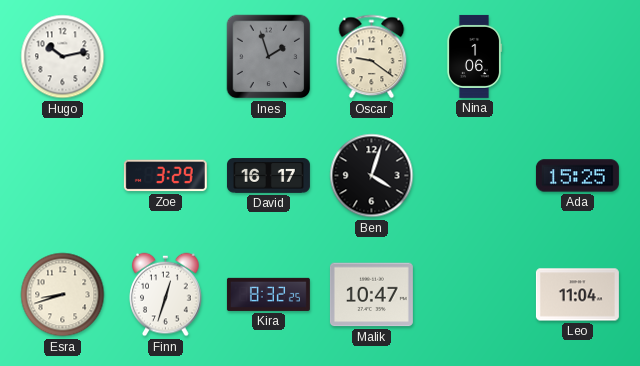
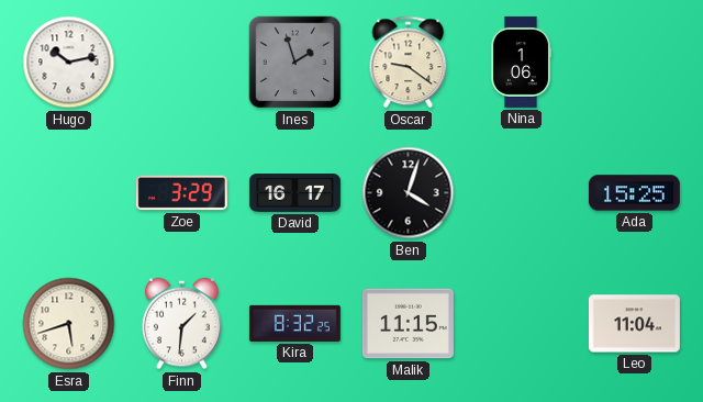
Esra: 8:42 -> 5:42 (69, 324)
Finn: 12:33 -> 1:31 (182, 324)
Malik: 10:47 -> 11:15 (408, 324)
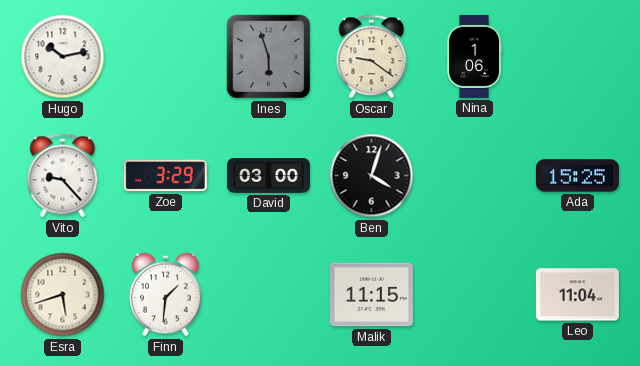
Ines: 1:57 -> 5:57 (269, 57)
Vito: none -> 9:23 (63, 176)
David: 16:17 -> 03:00 (268, 176)
Kira: 8:32 -> none (294, 323)
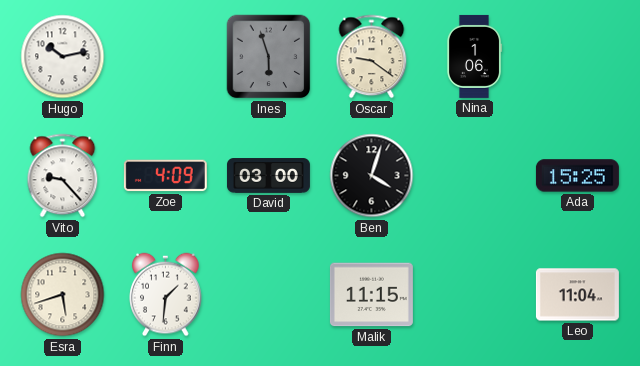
Zoe: 3:29 -> 4:09 (165, 176)
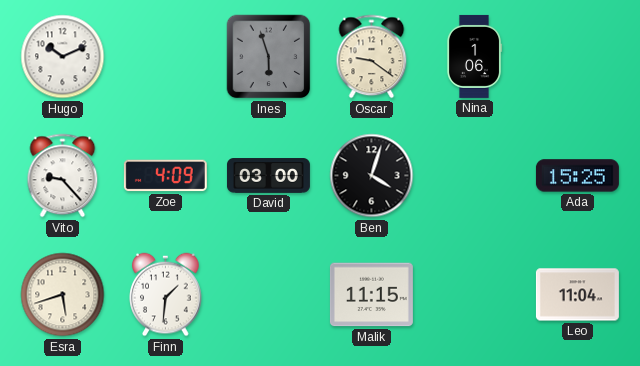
Hugo: 10:13 -> 10:11 (63, 57)
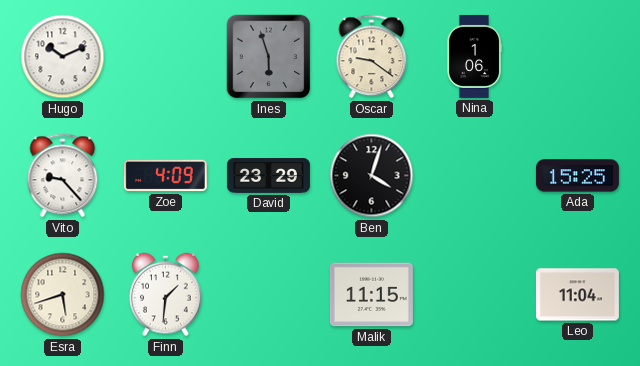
David: 03:00 -> 23:29 (268, 176)
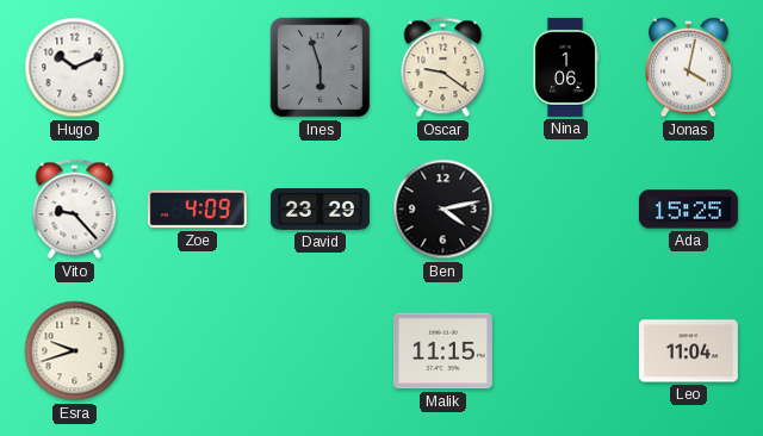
Jonas: none -> 4:02 (689, 68)
Ben: 4:03 -> 4:13 (443, 210)
Esra: 5:42 -> 9:42 (75, 351)
Finn: 1:31 -> none (166, 295)
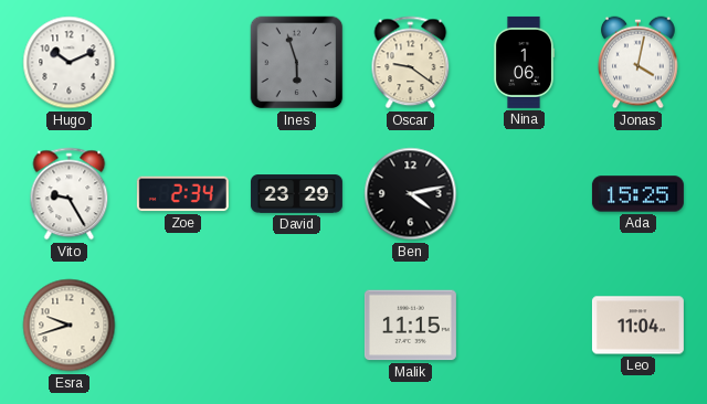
Vito: 9:23 -> 9:25 (70, 194)
Zoe: 4:09 -> 2:34 (182, 194)
